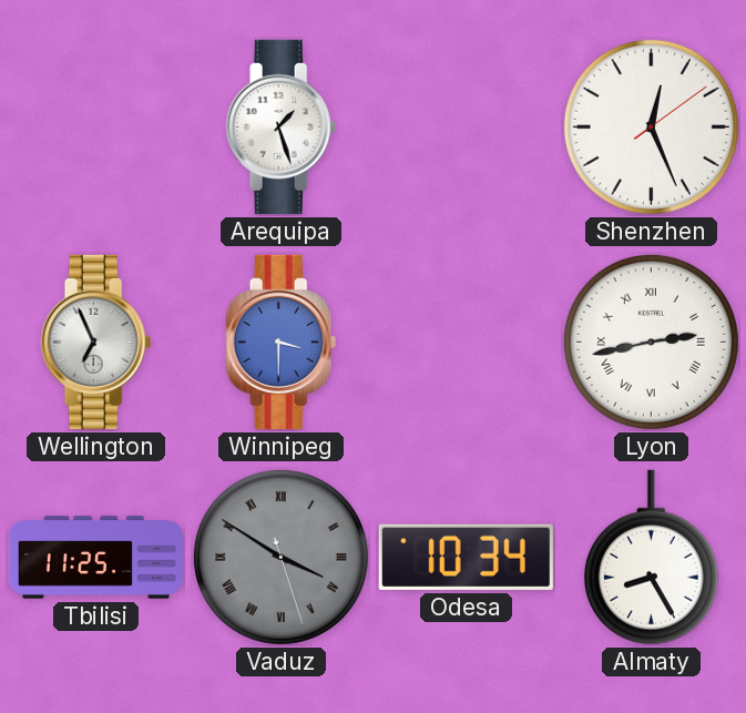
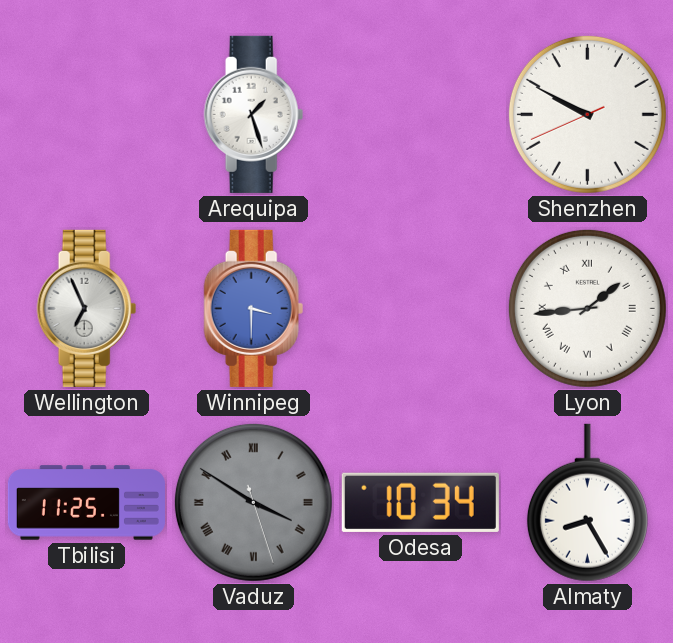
Shenzhen: 12:26 -> 9:49 (587, 114)
Lyon: 2:43 -> 1:44 (587, 308)
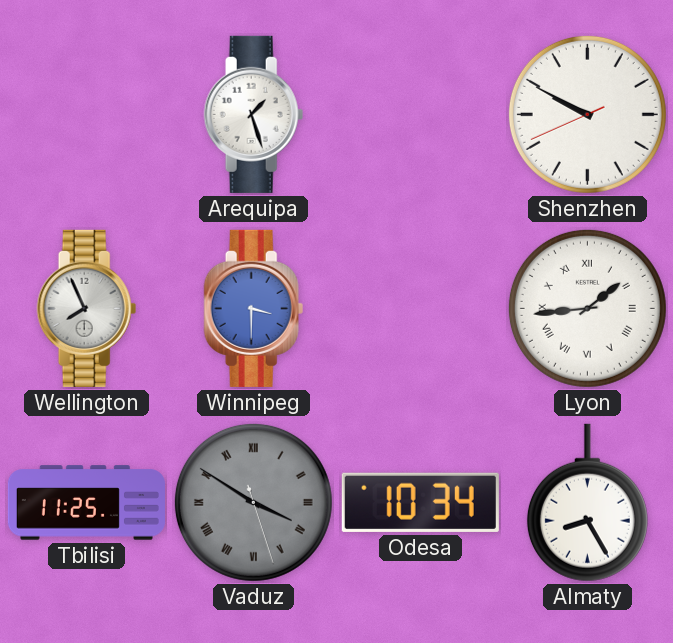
Wellington: 6:56 -> 7:56 (87, 308)
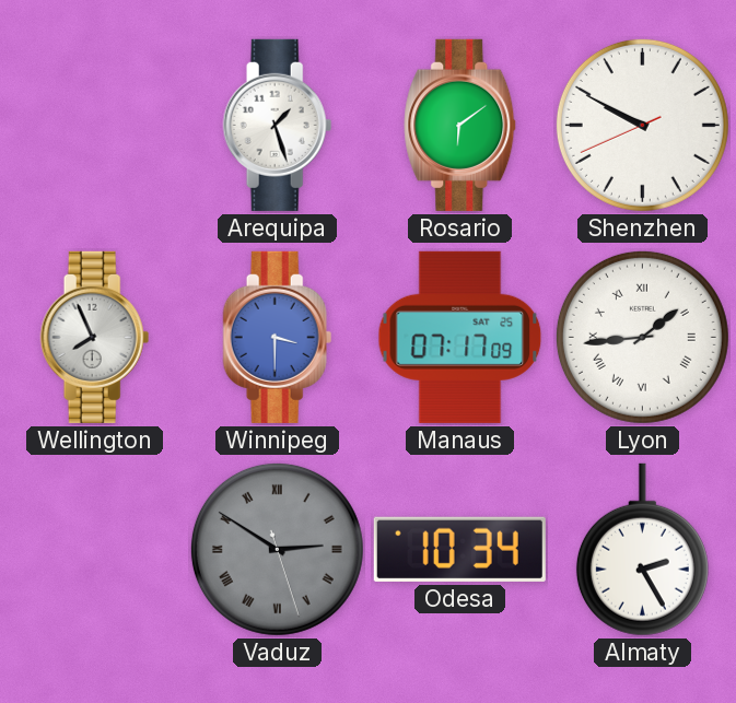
Rosario: none -> 6:09 (460, 125)
Manaus: none -> 07:17 (460, 337)
Tbilisi: 11:25 -> none (86, 503)
Vaduz: 3:50 -> 2:50 (277, 549)
Almaty: 8:25 -> 2:25 (642, 550)
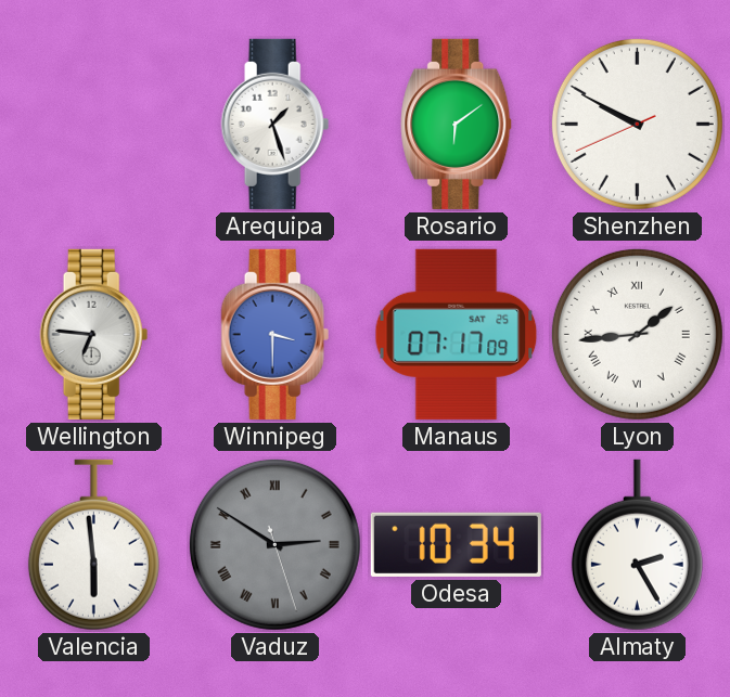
Wellington: 7:56 -> 6:46 (94, 334)
Valencia: none -> 5:59 (93, 545)
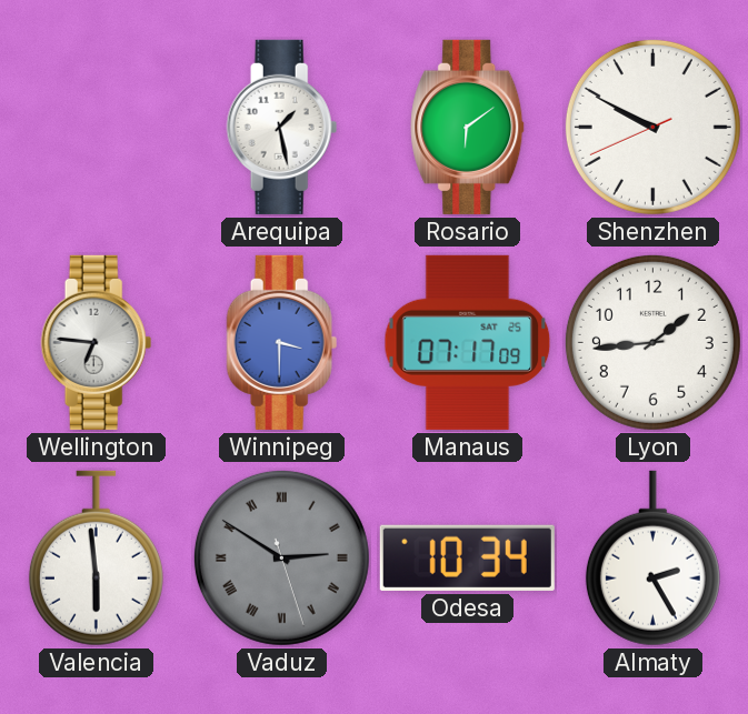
Arequipa: 1:27 -> 1:28 (282, 127)
Lyon numerals: Roman -> Arabic (652, 342)
